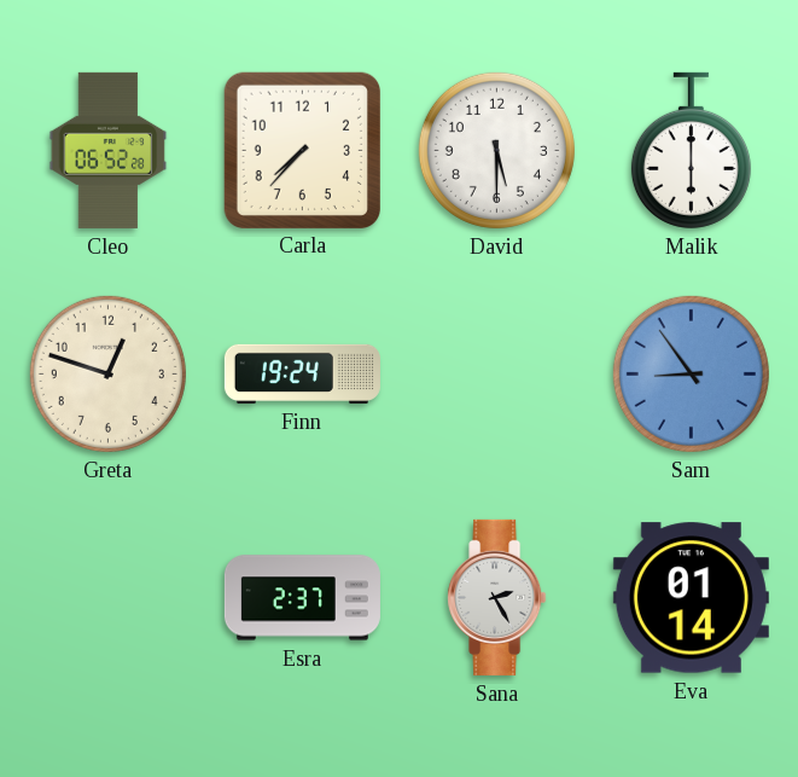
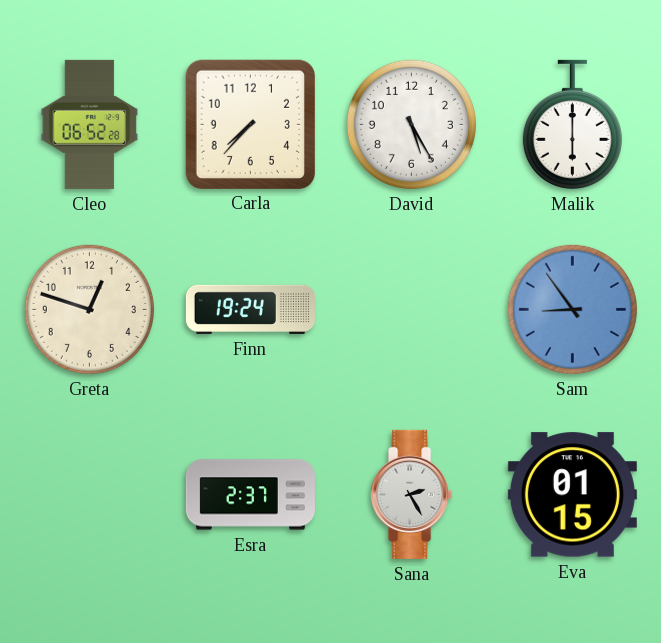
David: 5:30 -> 5:25 (411, 124)
Eva: 01:14 -> 01:15 (572, 495)
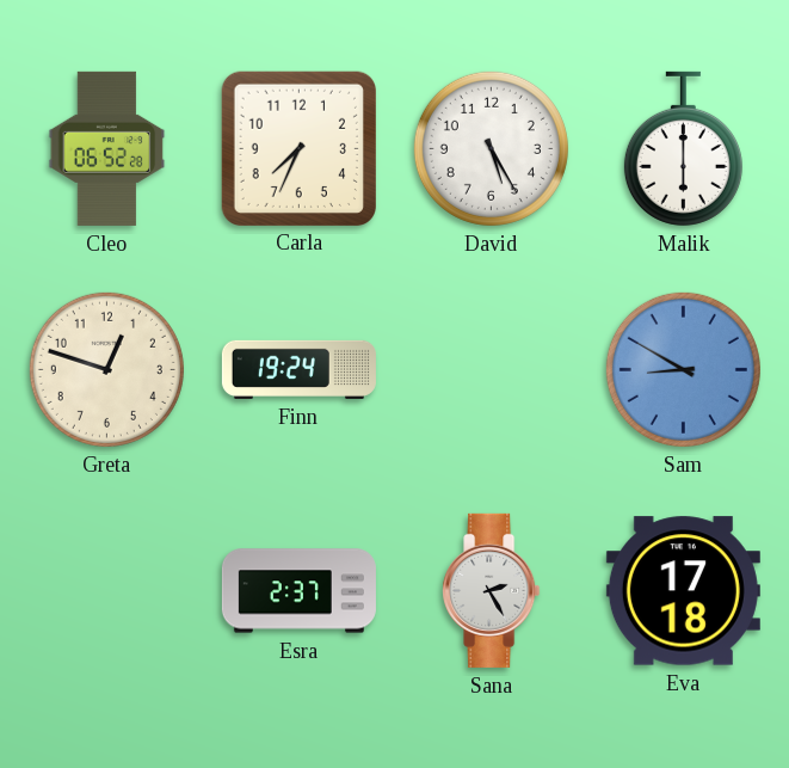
Carla: 7:37 -> 7:34 (298, 148)
Sam: 8:54 -> 8:50 (683, 369)
Eva: 01:15 -> 17:18 (683, 591)
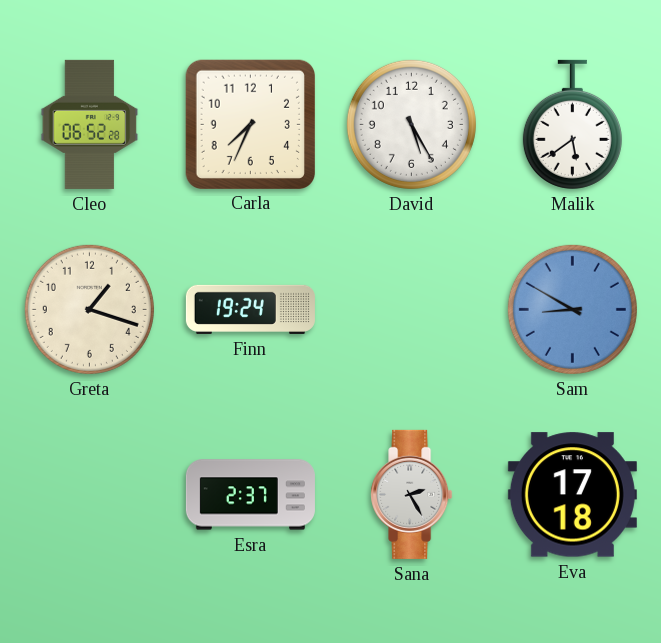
Malik: 6:00 -> 5:39 (572, 124)
Greta: 12:48 -> 1:18 (89, 309)
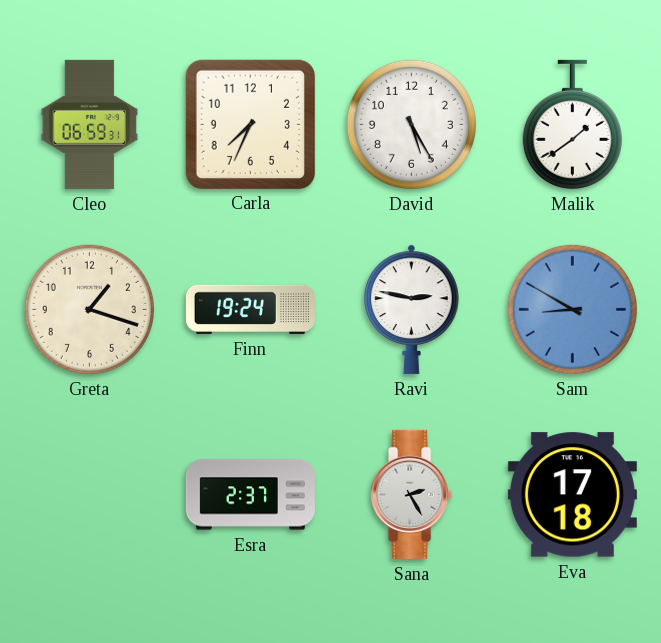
Cleo: 06:52 -> 06:59 (90, 124)
Malik: 5:39 -> 1:39 (572, 124)
Ravi: none -> 2:47 (412, 309)
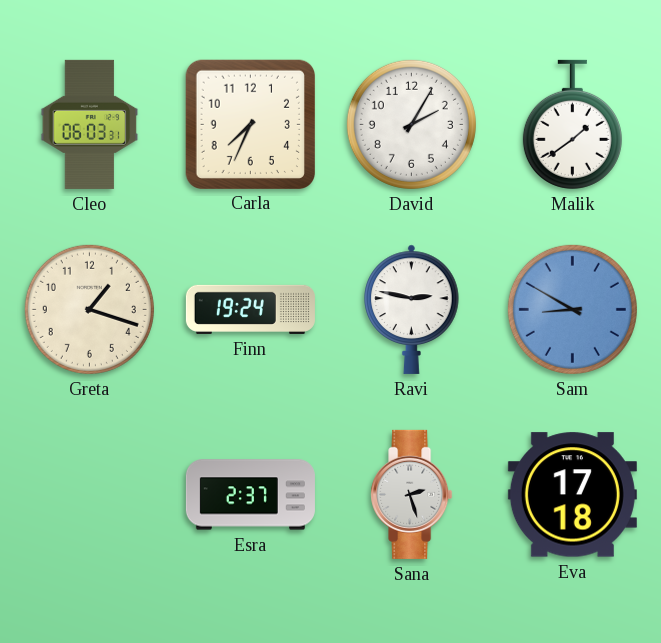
Cleo: 06:59 -> 06:03 (90, 124)
David: 5:25 -> 2:05 (411, 124)
Sana: 2:25 -> 2:27 (412, 494)
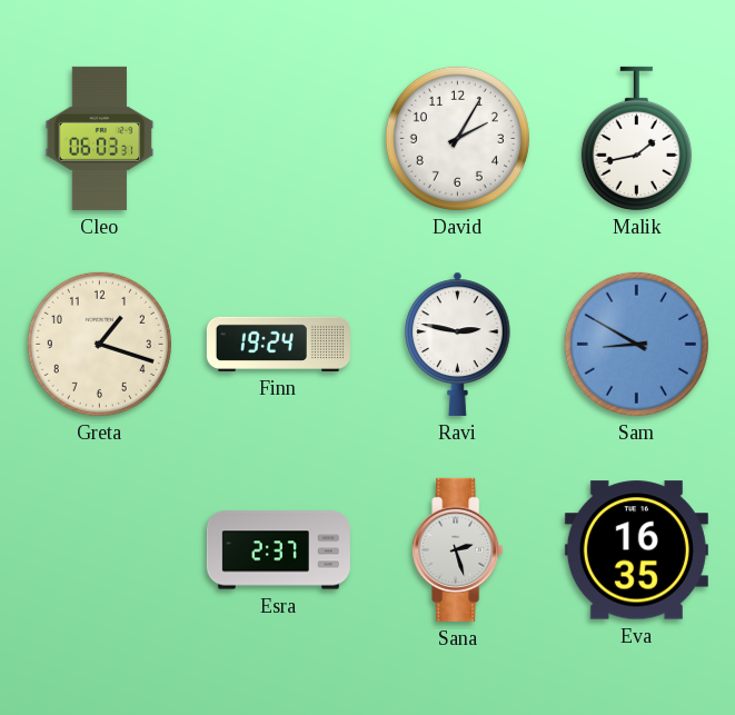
Carla: 7:34 -> none (250, 124)
Malik: 1:39 -> 1:43 (636, 138)
Eva: 17:18 -> 16:35 (636, 550)
